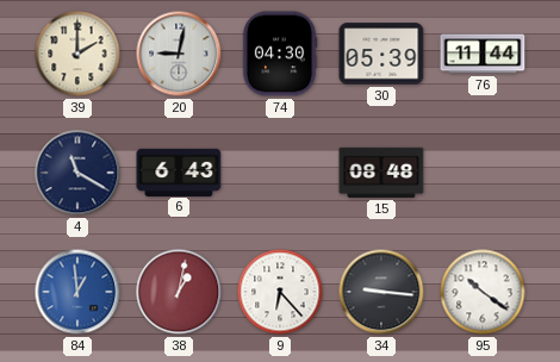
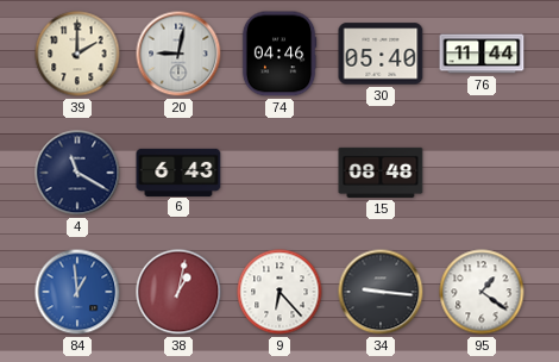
74: 04:30 -> 04:46 (279, 54)
30: 05:39 -> 05:40 (381, 54)
95: 10:21 -> 1:21 (482, 292)
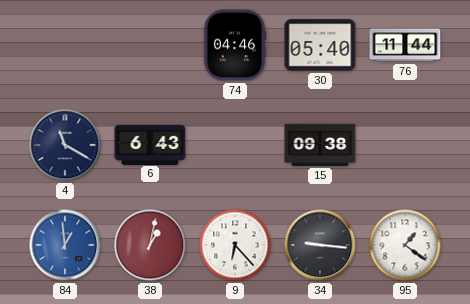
39: 2:00 -> none (77, 54)
20: 9:02 -> none (178, 54)
15: 08:48 -> 09:38 (320, 145)
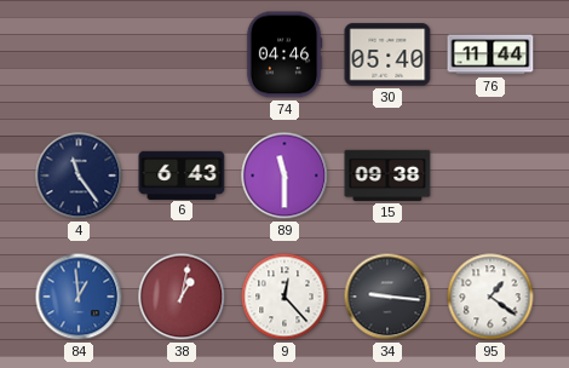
4: 11:20 -> 11:24 (79, 176)
89: none -> 11:30 (284, 176)
9: 6:23 -> 12:23 (284, 297)
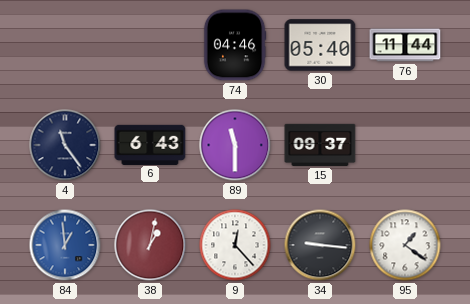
15: 09:38 -> 09:37 (320, 145)
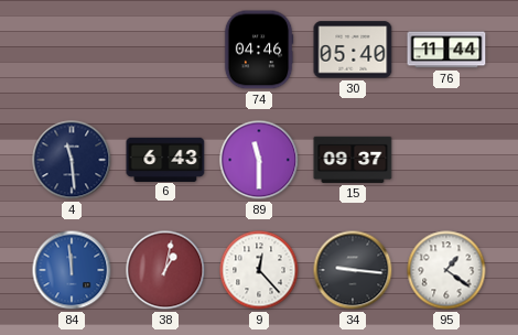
4: 11:24 -> 11:29 (72, 160)
84: 12:59 -> 11:59 (72, 270)
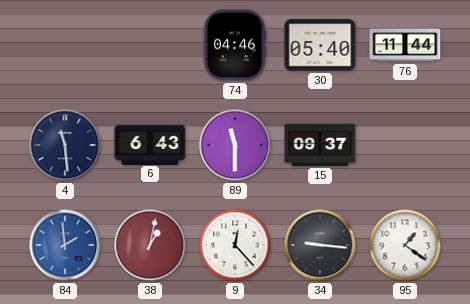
84: 11:59 -> 1:59 (65, 245)
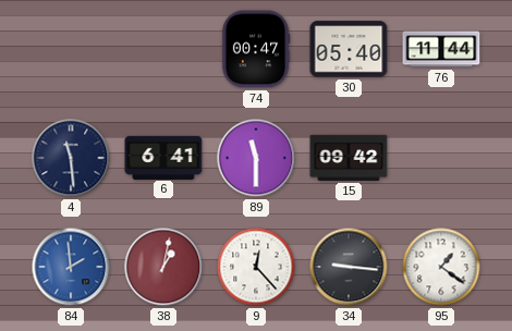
74: 04:46 -> 00:47 (256, 49)
6: 6:43 -> 6:41 (163, 157)
15: 09:37 -> 09:42 (349, 158)
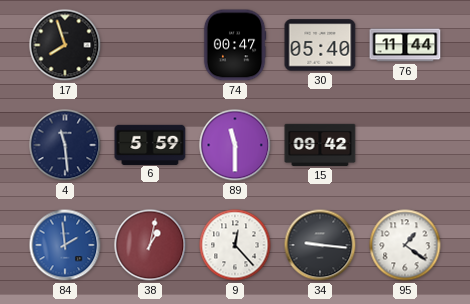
17: none -> 7:57 (65, 45)
6: 6:41 -> 5:59 (150, 144)
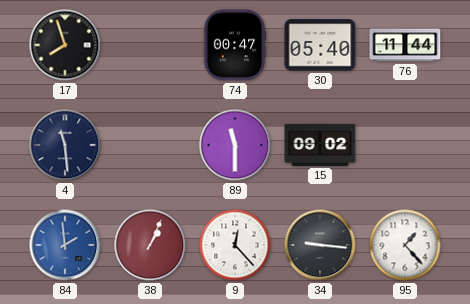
6: 5:59 -> none (150, 144)
15: 09:42 -> 09:02 (320, 145)
38: 1:02 -> 1:04 (150, 245)
95: 1:21 -> 1:23 (405, 245)
